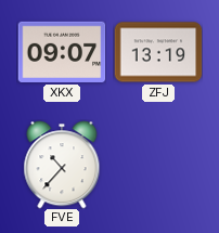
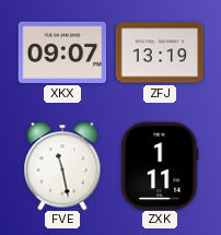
FVE: 10:37 -> 11:28 (62, 166)
ZXK: none -> 1:11 (160, 166)
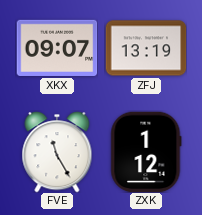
FVE: 11:28 -> 11:25 (57, 152)
ZXK: 1:11 -> 1:12 (146, 152)
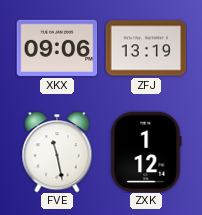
XKX: 09:07 -> 09:06 (57, 48)
FVE: 11:25 -> 11:28 (57, 152)
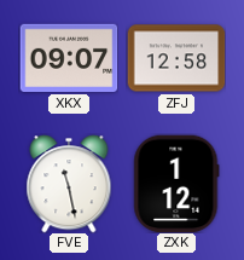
XKX: 09:06 -> 09:07 (69, 58)
ZFJ: 13:19 -> 12:58 (176, 58)
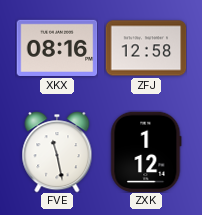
XKX: 09:07 -> 08:16 (57, 48)
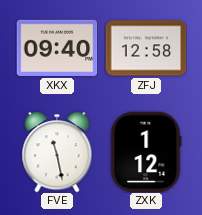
XKX: 08:16 -> 09:40 (57, 48)
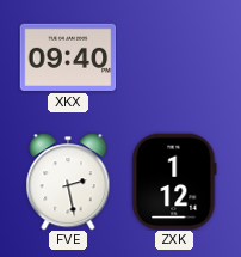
ZFJ: 12:58 -> none (146, 48)
FVE: 11:28 -> 2:28 (68, 182)
